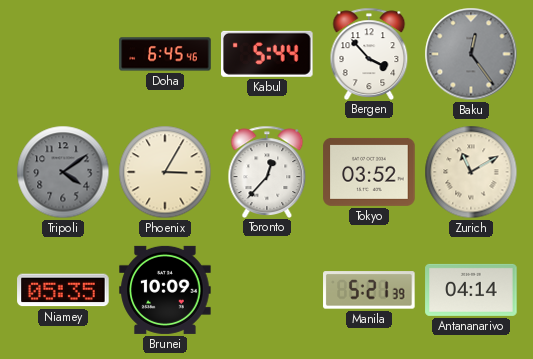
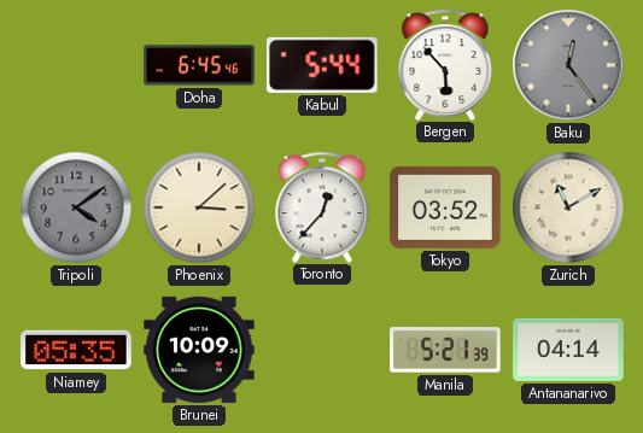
Bergen: 3:53 -> 5:53 (445, 64)
Phoenix: 3:05 -> 3:08 (199, 207)
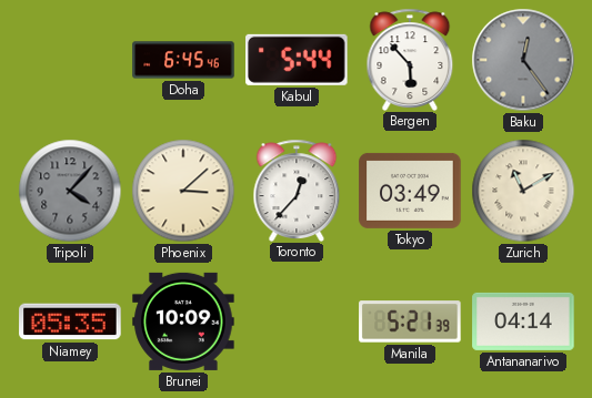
Tripoli: 4:09 -> 4:07 (70, 191)
Tokyo: 03:52 -> 03:49 (410, 191)
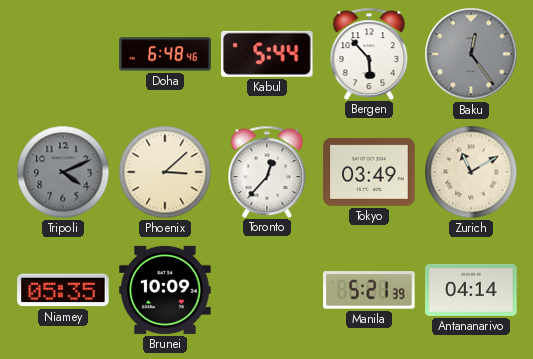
Doha: 6:45 -> 6:48 (165, 54)
Tripoli: 4:07 -> 4:11 (63, 172)
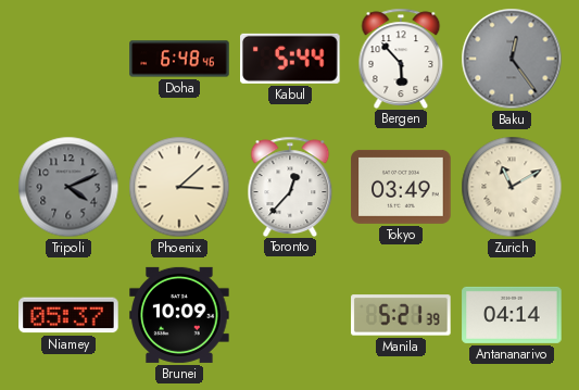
Niamey: 05:35 -> 05:37 (68, 315)
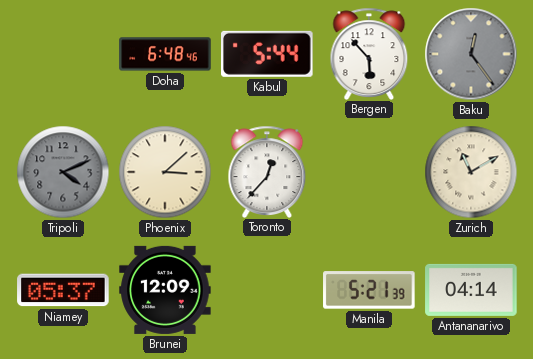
Tokyo: 03:49 -> none (401, 187)
Brunei: 10:09 -> 12:09 (165, 290)
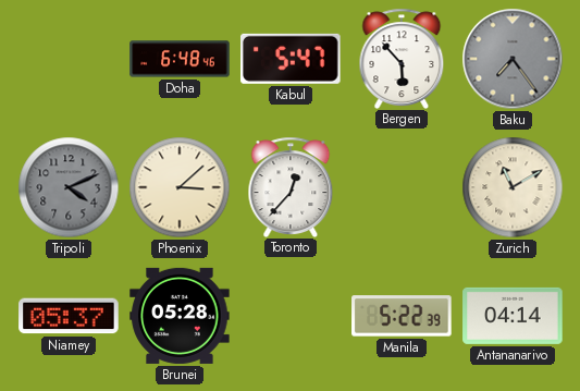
Kabul: 5:44 -> 5:47 (292, 59)
Baku: 12:24 -> 7:24 (513, 59)
Brunei: 12:09 -> 05:28 (180, 316)
Manila: 5:21 -> 5:22 (402, 316)
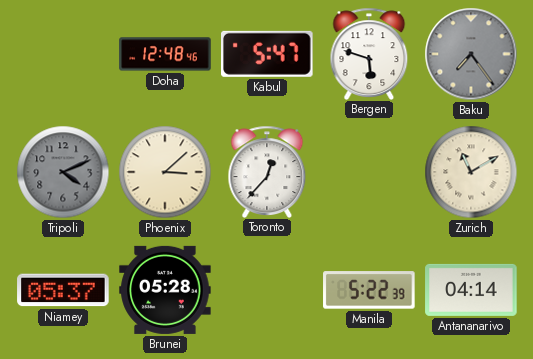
Doha: 6:48 -> 12:48 (165, 54)
Bergen: 5:53 -> 5:48 (369, 53)
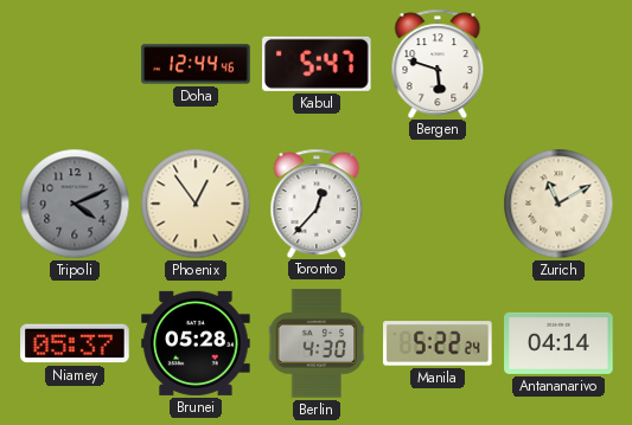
Doha: 12:48 -> 12:44 (196, 64)
Baku: 7:24 -> none (471, 54)
Phoenix: 3:08 -> 12:54 (196, 204)
Berlin: none -> 4:30 (317, 343)
Manila: 5:22:39 -> 5:22:24 (438, 343)
